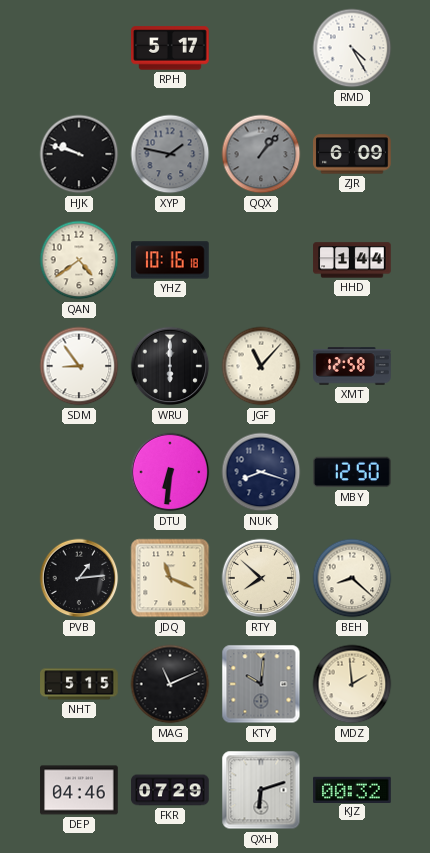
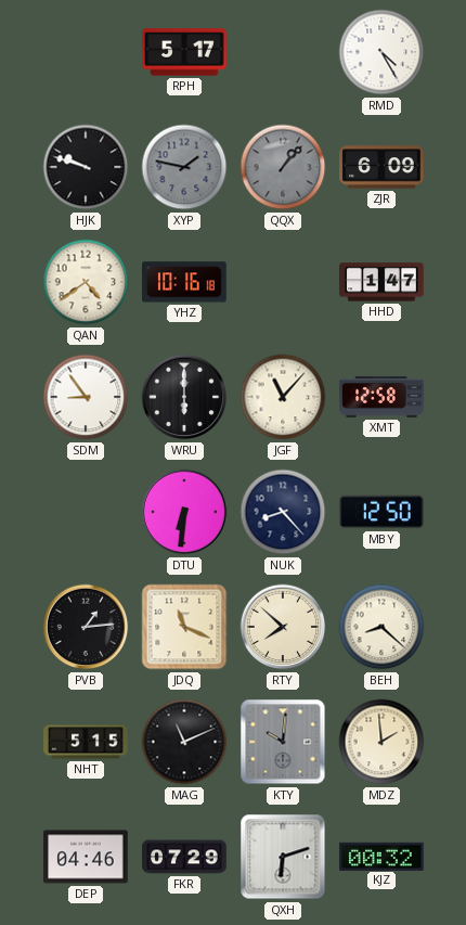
HHD: 1:44 -> 1:47 (381, 282)
NUK: 8:18 -> 8:23 (283, 512)
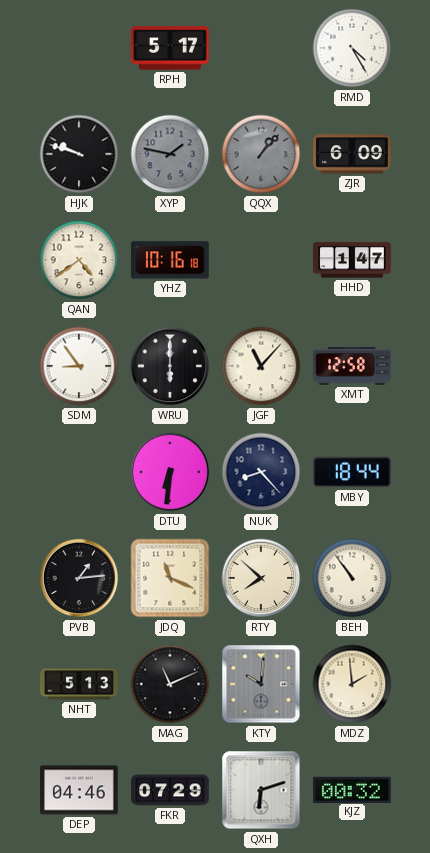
MBY: 12:50 -> 18:44 (352, 472)
BEH: 8:22 -> 10:54 (352, 578)
NHT: 5:15 -> 5:13 (79, 684)
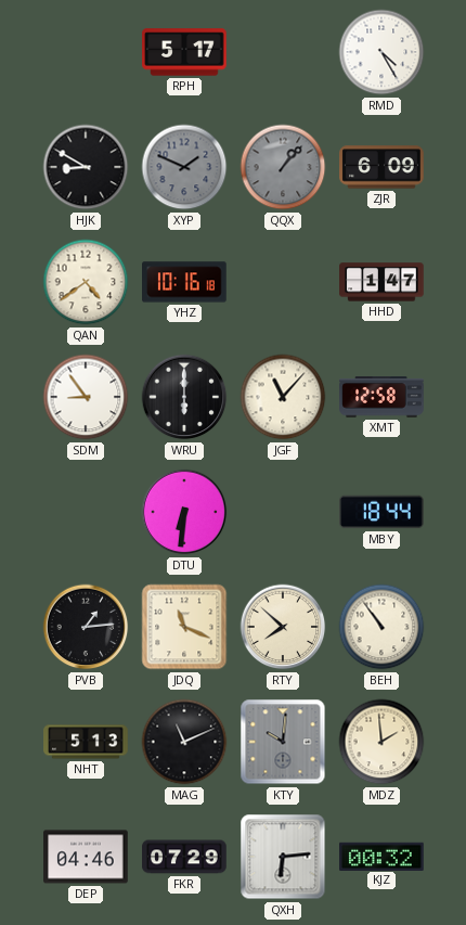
HJK: 9:48 -> 8:50 (86, 167)
XYP: 1:47 -> 1:49 (184, 167)
NUK: 8:23 -> none (261, 472)
QXH: 6:12 -> 6:14 (283, 857)
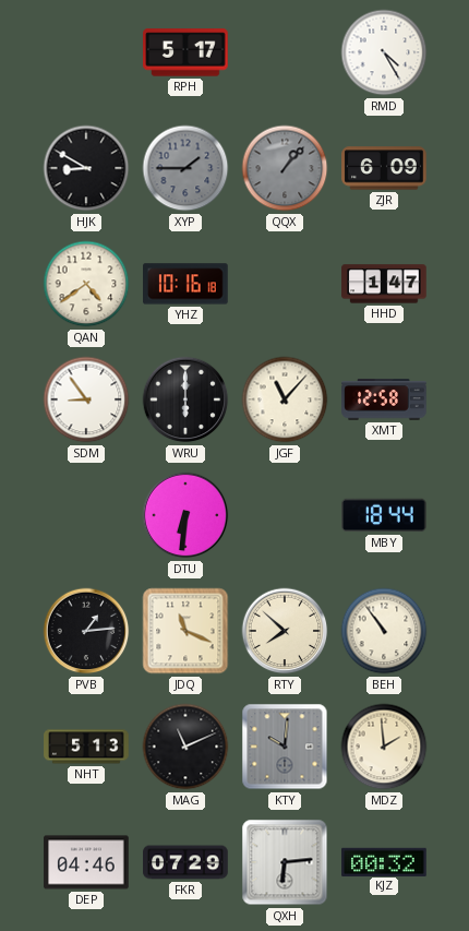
XYP: 1:49 -> 1:45 (185, 168)
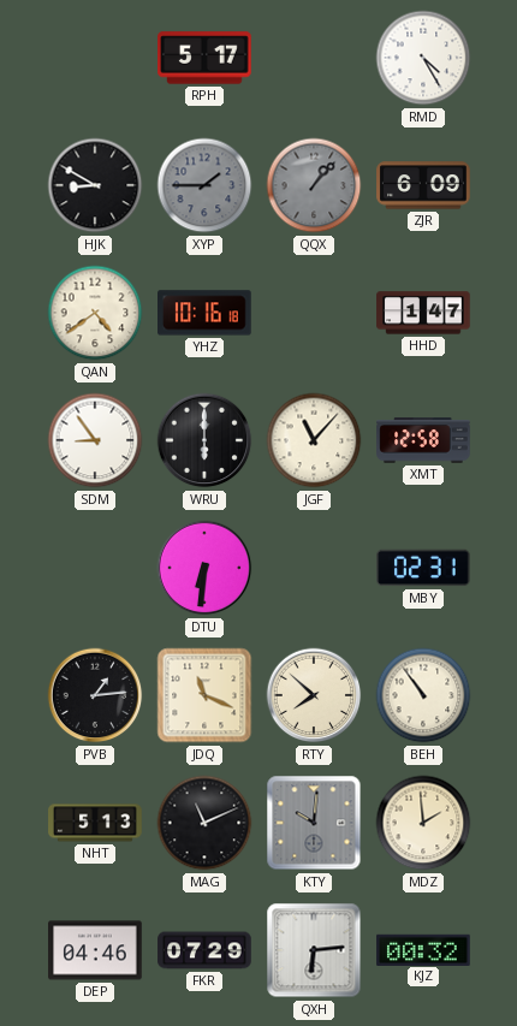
MBY: 18:44 -> 02:31 (423, 568)
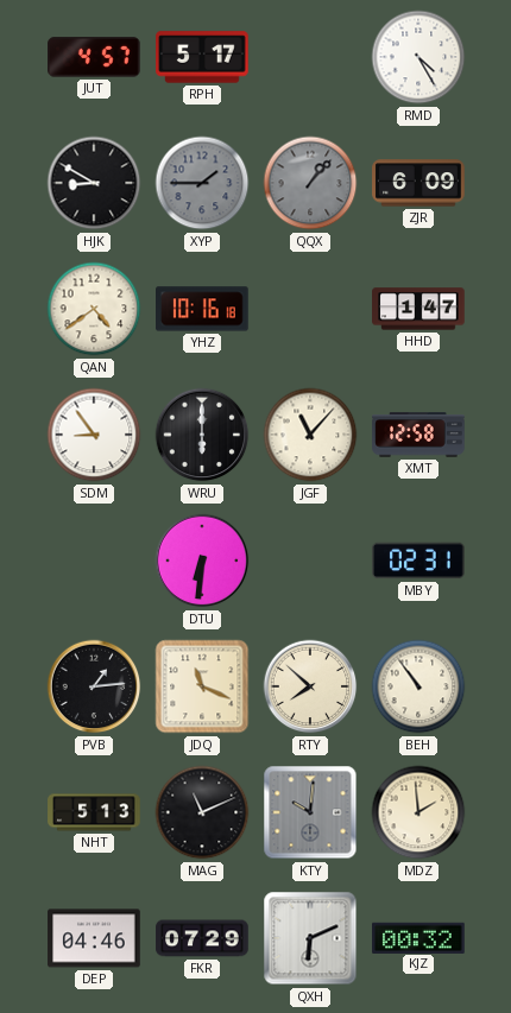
JUT: none -> 4:57 (95, 57)
QXH: 6:14 -> 6:11 (310, 938)
